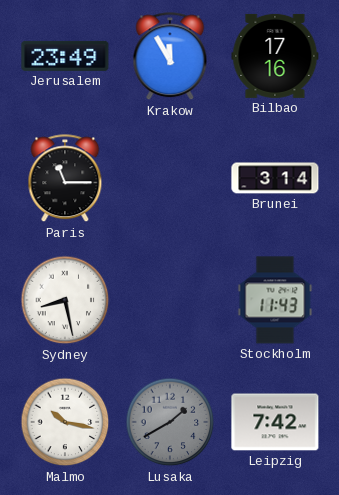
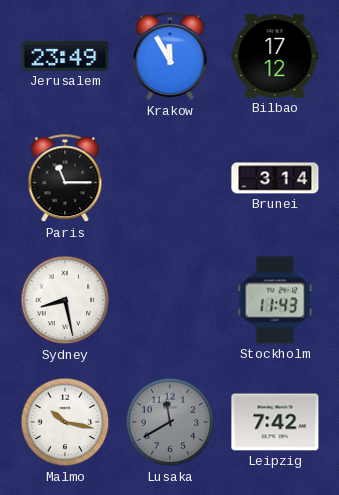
Bilbao: 17:16 -> 17:12 (275, 56)
Lusaka: 1:40 -> 11:40 (170, 422)
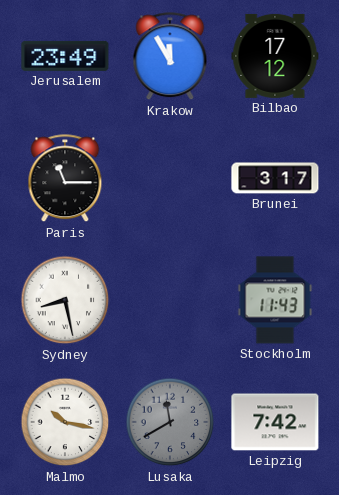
Brunei: 3:14 -> 3:17 (275, 178)
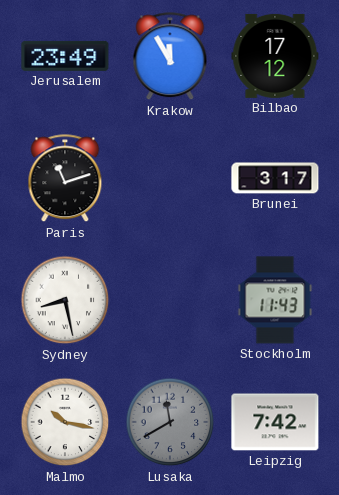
Paris: 11:15 -> 11:12 (65, 179)
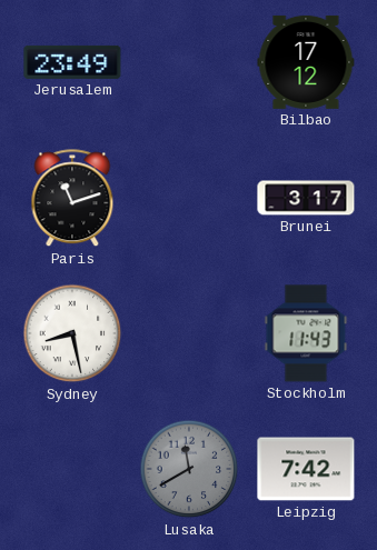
Krakow: 11:55 -> none (170, 57)
Malmo: 10:17 -> none (65, 422)
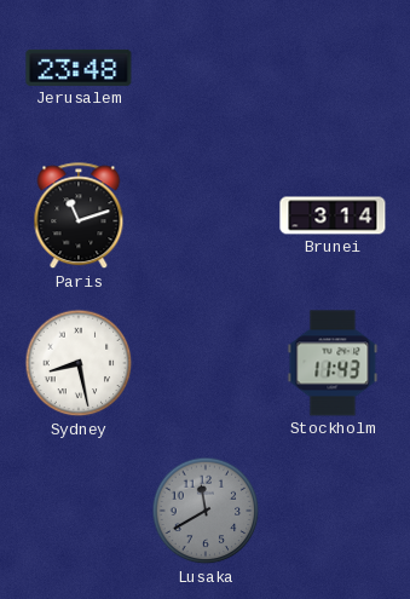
Jerusalem: 23:49 -> 23:48 (79, 68)
Bilbao: 17:12 -> none (306, 62)
Brunei: 3:17 -> 3:14 (333, 215)
Leipzig: 7:42 -> none (306, 469)
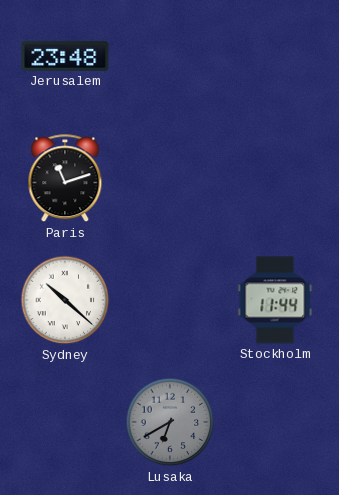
Brunei: 3:14 -> none (333, 215)
Sydney: 8:28 -> 10:22 (65, 300)
Stockholm: 11:43 -> 11:44 (275, 300)
Lusaka: 11:40 -> 6:40 (170, 422)
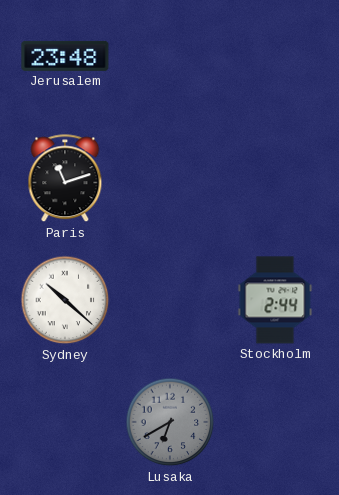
Stockholm: 11:44 -> 2:44 (275, 300)
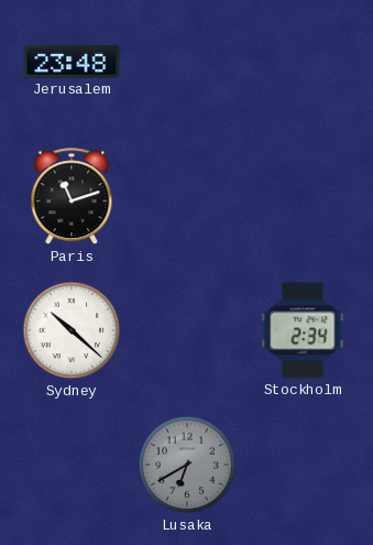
Stockholm: 2:44 -> 2:34 (303, 330)
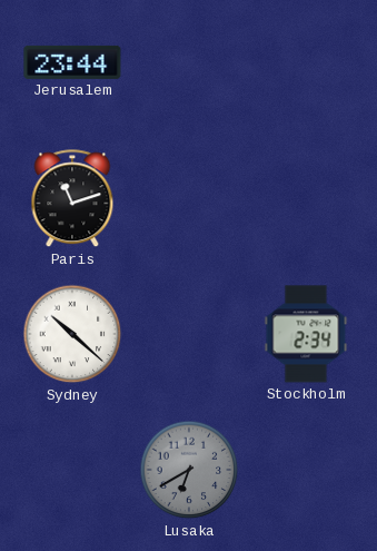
Jerusalem: 23:48 -> 23:44 (72, 62)
